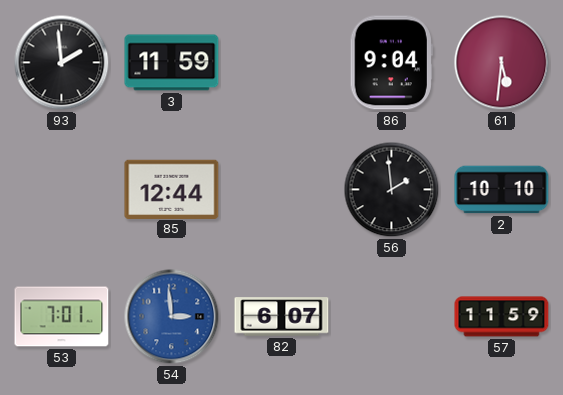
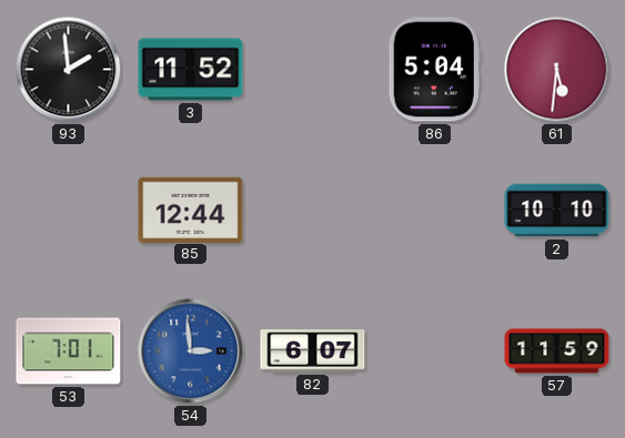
3: 11:59 -> 11:52 (191, 70)
86: 9:04 -> 5:04 (434, 70)
56: 1:59 -> none (392, 190)
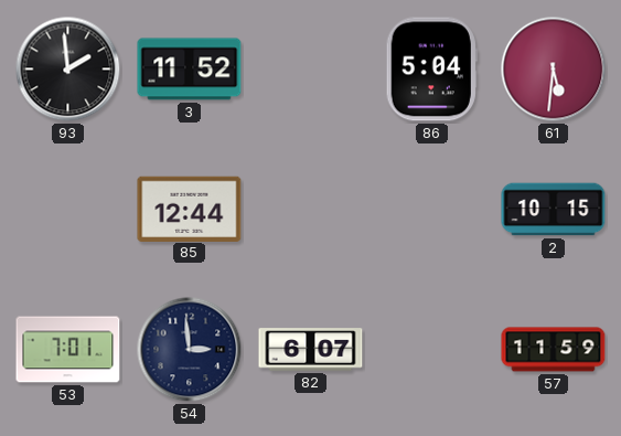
2: 10:10 -> 10:15 (554, 210)
54 dial: blue -> navy (190, 350)
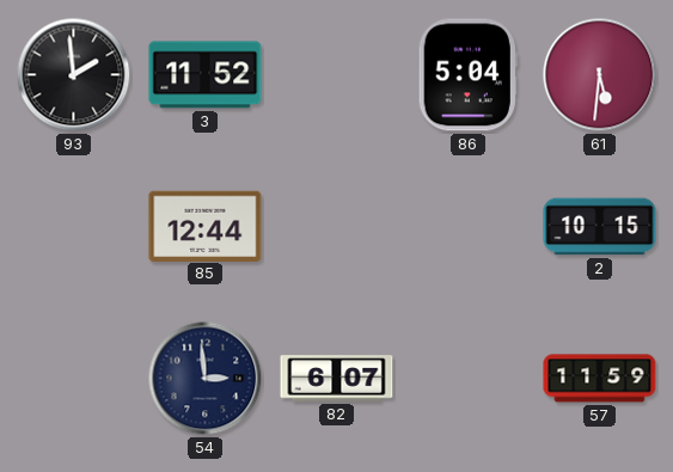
53: 7:01 -> none (68, 350)
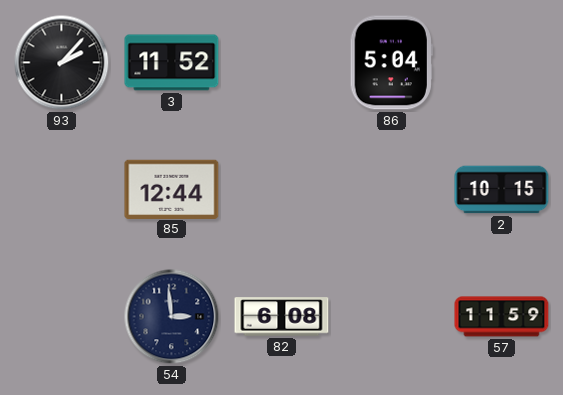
93: 1:59 -> 2:07 (62, 63)
61: 5:31 -> none (600, 75)
82: 6:07 -> 6:08 (282, 317)
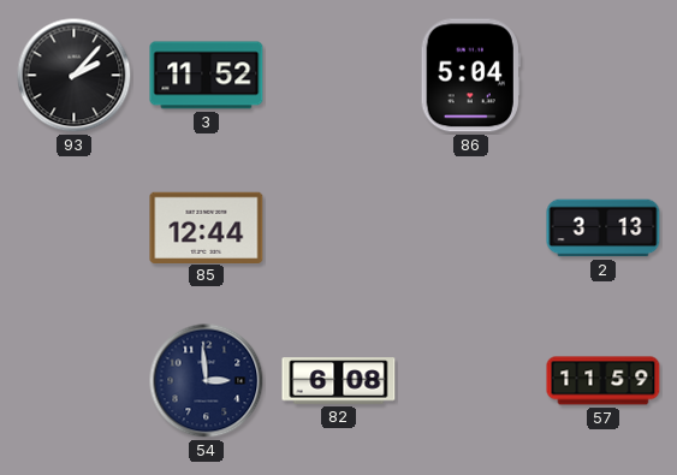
2: 10:15 -> 3:13 (604, 228)
